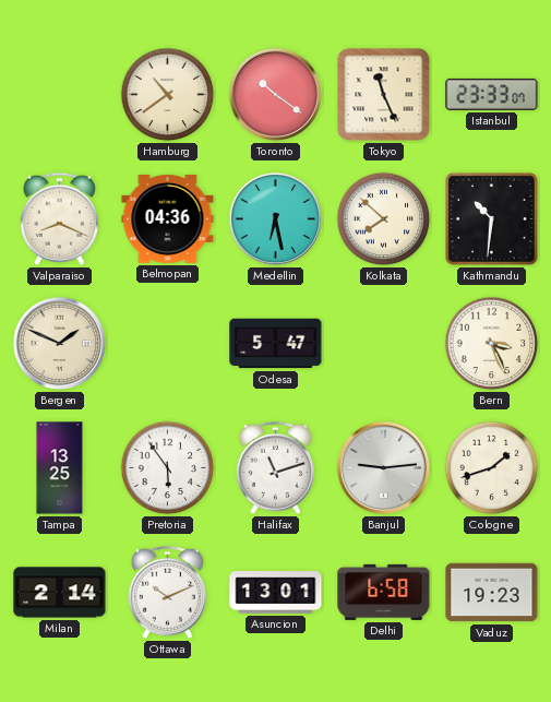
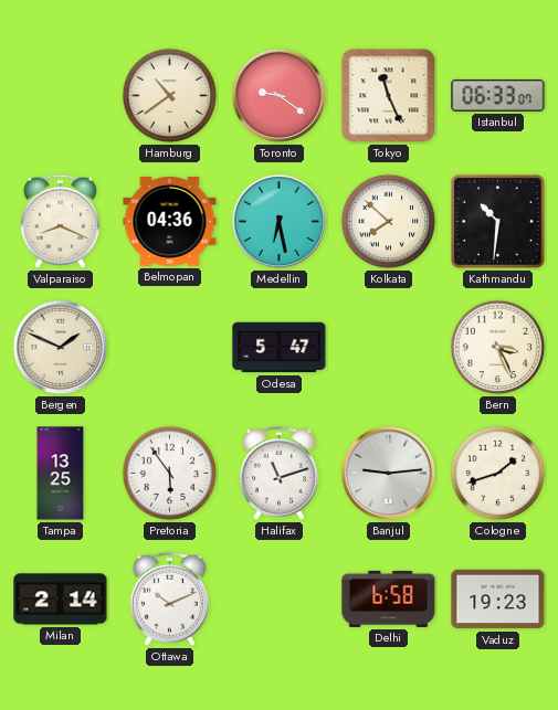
Toronto: 10:21 -> 9:21 (280, 96)
Istanbul: 23:33 -> 06:33 (498, 95)
Asuncion: 13:01 -> none (276, 593)
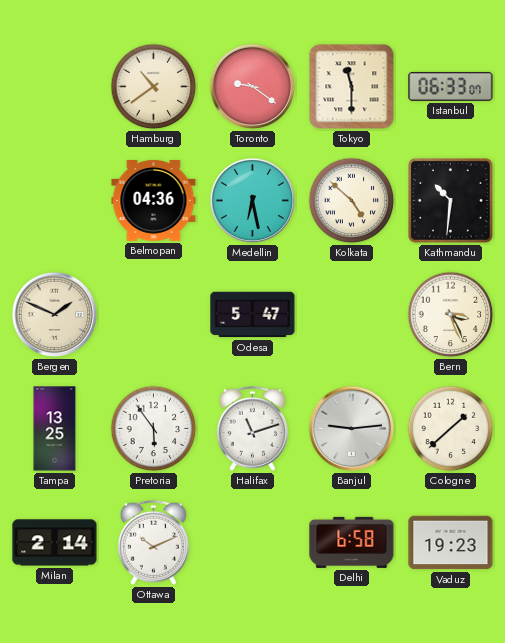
Tokyo: 11:26 -> 11:30 (352, 87)
Valparaiso: 8:19 -> none (60, 221)
Kolkata: 7:52 -> 4:52 (352, 201)
Cologne: 1:42 -> 1:38 (451, 429)
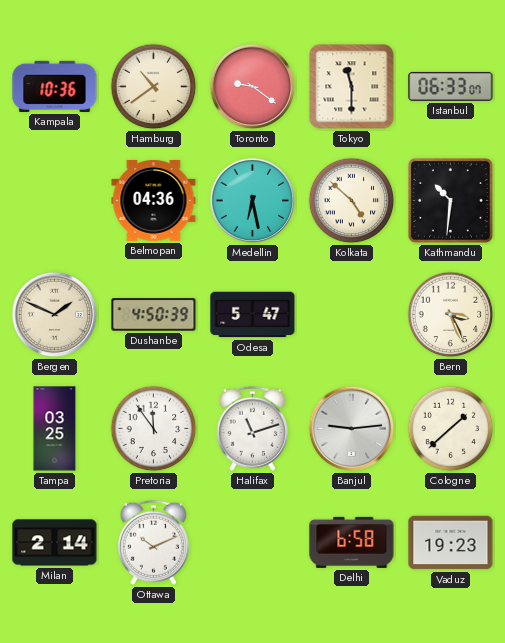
Kampala: none -> 10:36 (55, 86)
Dushanbe: none -> 4:50 (154, 315)
Tampa: 13:25 -> 03:25 (55, 429)
Pretoria: 5:54 -> 11:54 (154, 429)
